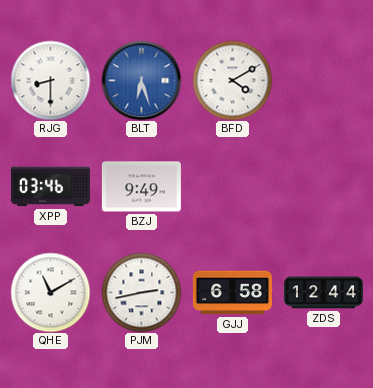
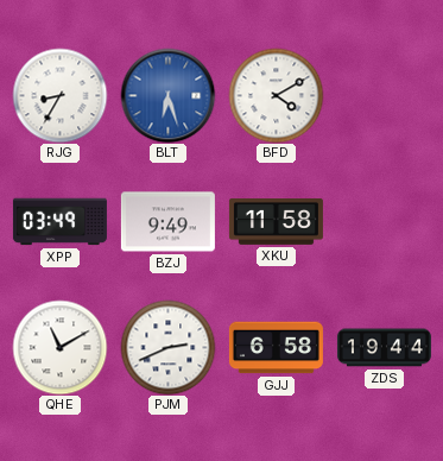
RJG: 8:30 -> 8:35 (59, 95)
XPP: 03:46 -> 03:49 (59, 222)
XKU: none -> 11:58 (276, 222)
PJM: 2:43 -> 2:41 (167, 347)
ZDS: 12:44 -> 19:44 (384, 348)
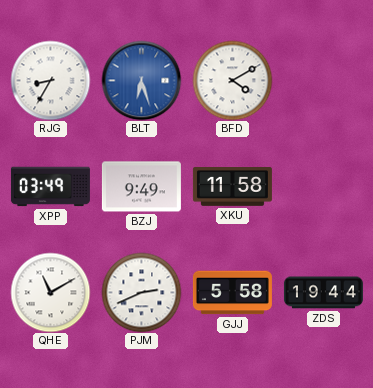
GJJ: 6:58 -> 5:58 (232, 293)
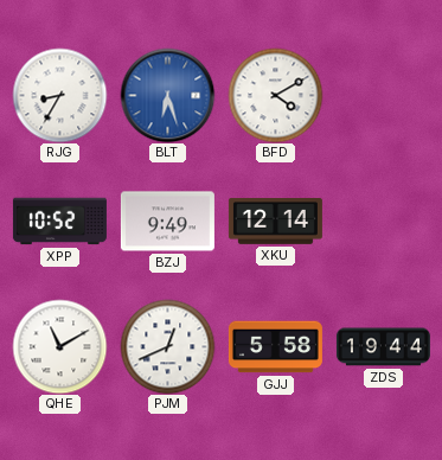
XPP: 03:49 -> 10:52 (59, 222)
XKU: 11:58 -> 12:14 (275, 222)
PJM: 2:41 -> 12:41 (167, 346)
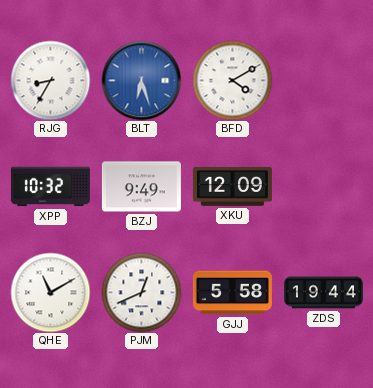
XPP: 10:52 -> 10:32 (50, 187)
XKU: 12:14 -> 12:09 (232, 187)
